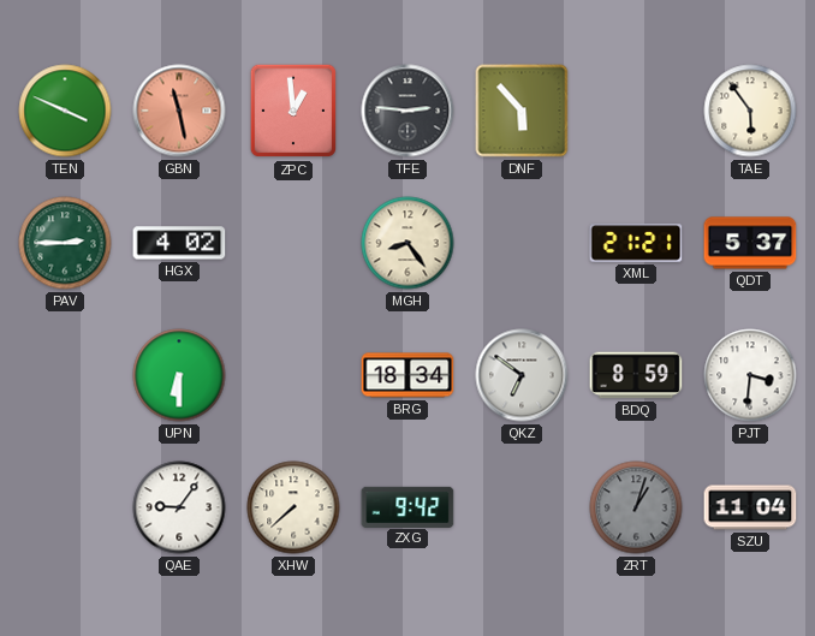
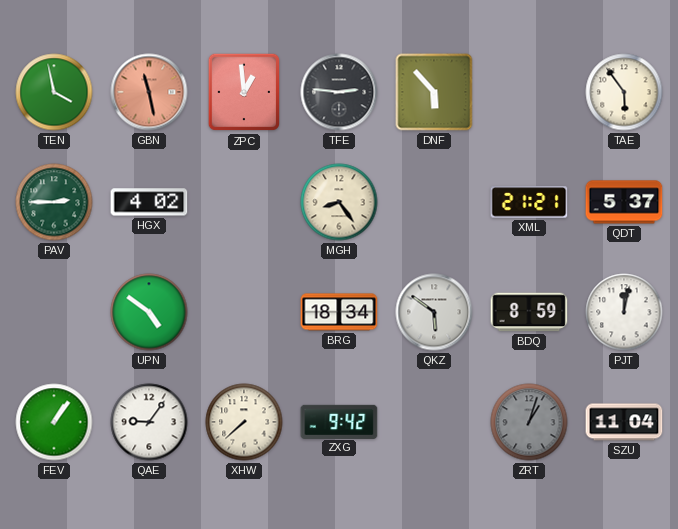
TEN: 3:49 -> 3:58 (54, 92)
UPN: 6:30 -> 4:51 (149, 312)
QKZ: 6:51 -> 5:51 (434, 312)
PJT: 3:31 -> 12:02 (624, 312)
FEV: none -> 1:06 (54, 422)
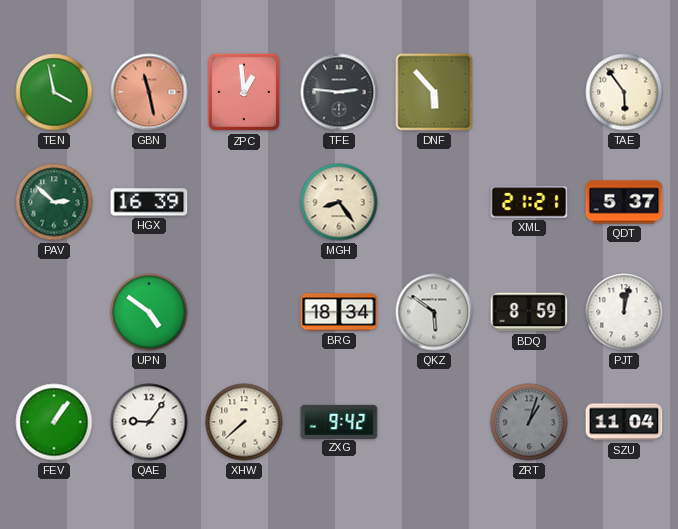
PAV: 2:45 -> 2:52 (54, 202)
HGX: 4:02 -> 16:39 (149, 202)
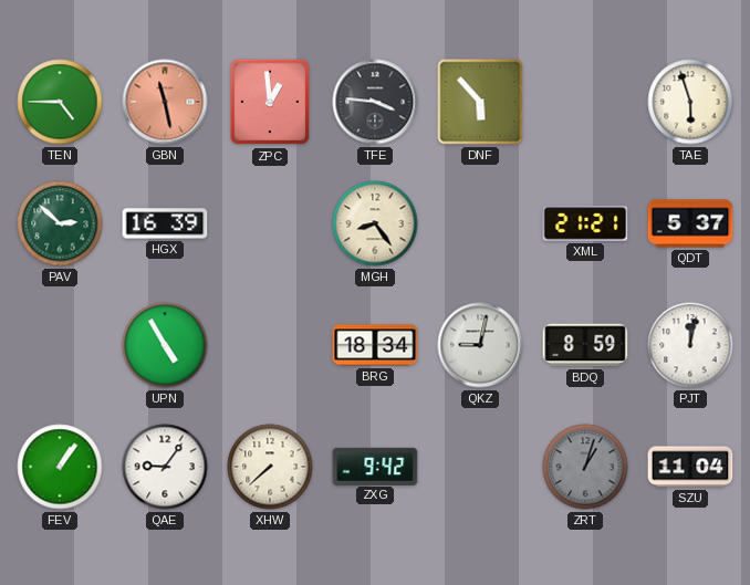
TEN: 3:58 -> 4:45 (60, 102)
TFE: 2:46 -> 3:46 (375, 102)
TAE: 5:54 -> 5:57 (690, 102)
UPN: 4:51 -> 4:55 (165, 345)
QKZ: 5:51 -> 9:02 (480, 345)
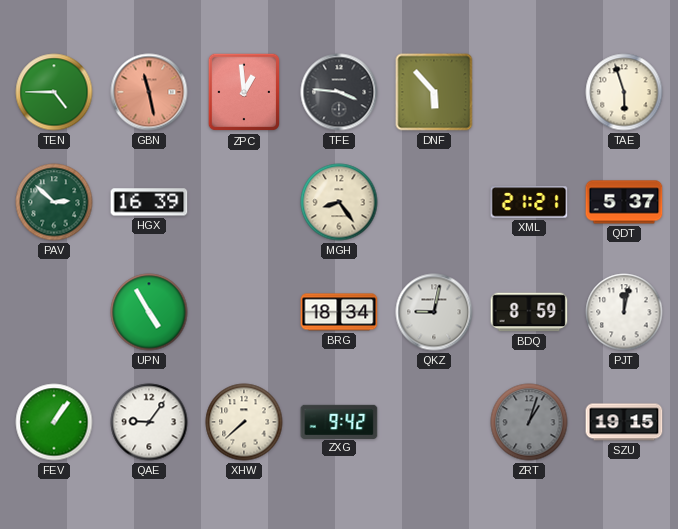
SZU: 11:04 -> 19:15 (624, 422)
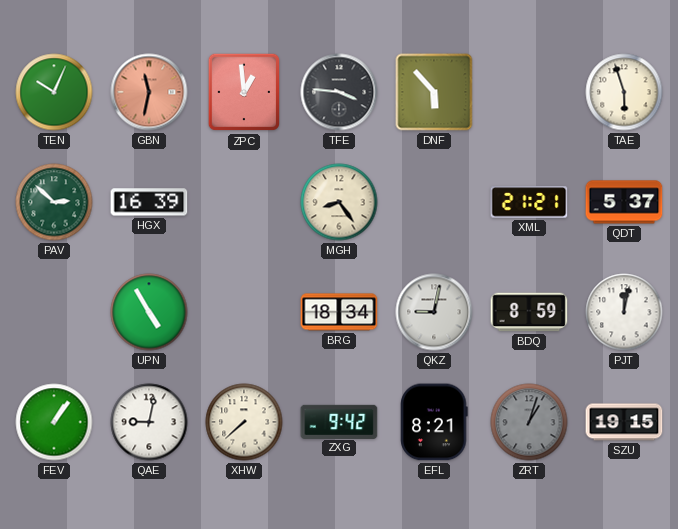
TEN: 4:45 -> 10:04 (54, 92)
GBN: 11:28 -> 11:32 (149, 92)
QAE: 9:06 -> 9:02 (149, 422)
EFL: none -> 8:21 (434, 422)
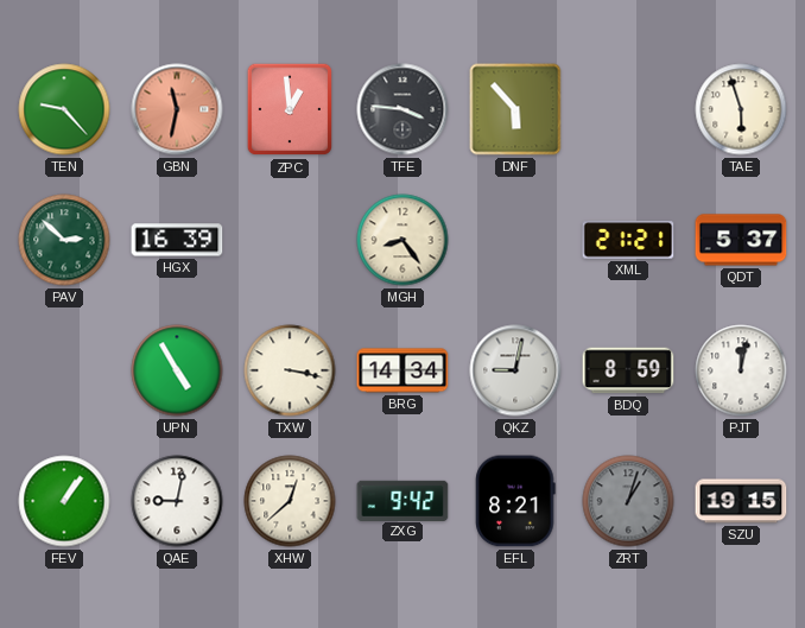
TEN: 10:04 -> 9:23 (64, 109)
TXW: none -> 3:17 (290, 370)
BRG: 18:34 -> 14:34 (402, 370)
XHW: 7:38 -> 12:38 (290, 501)
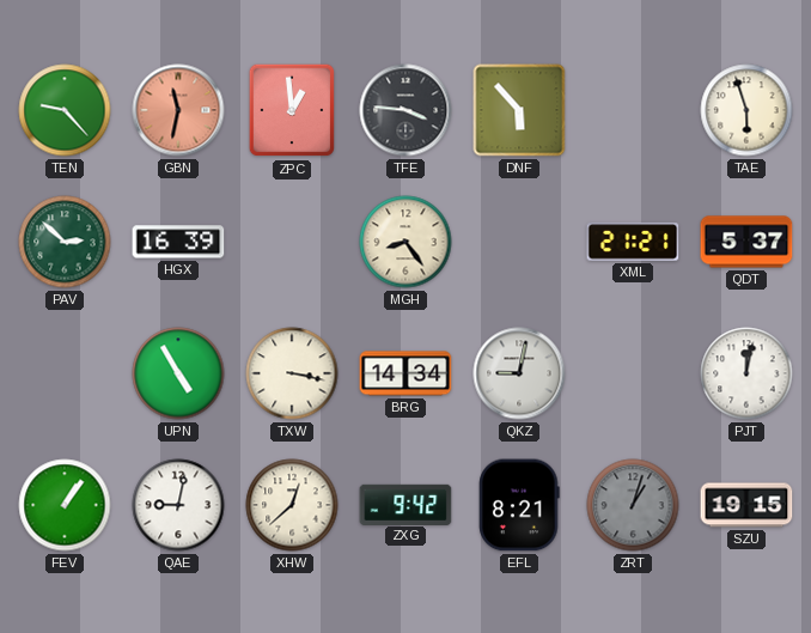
BDQ: 8:59 -> none (628, 370)
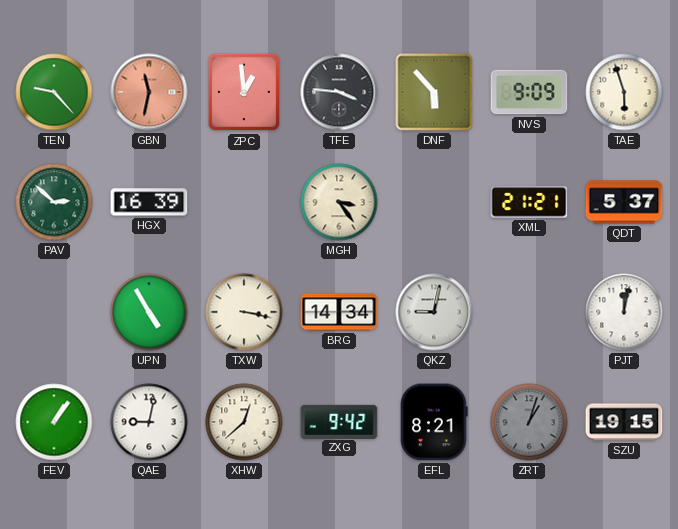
NVS: none -> 9:09 (529, 92)
MGH: 8:24 -> 3:24 (339, 202)
